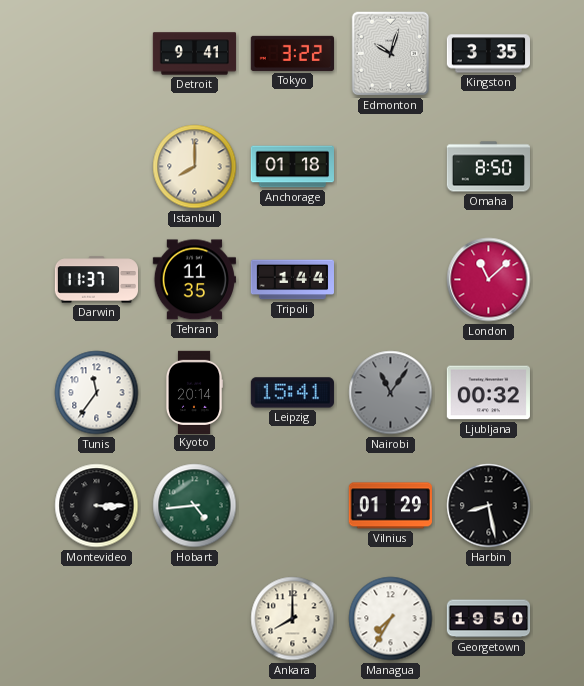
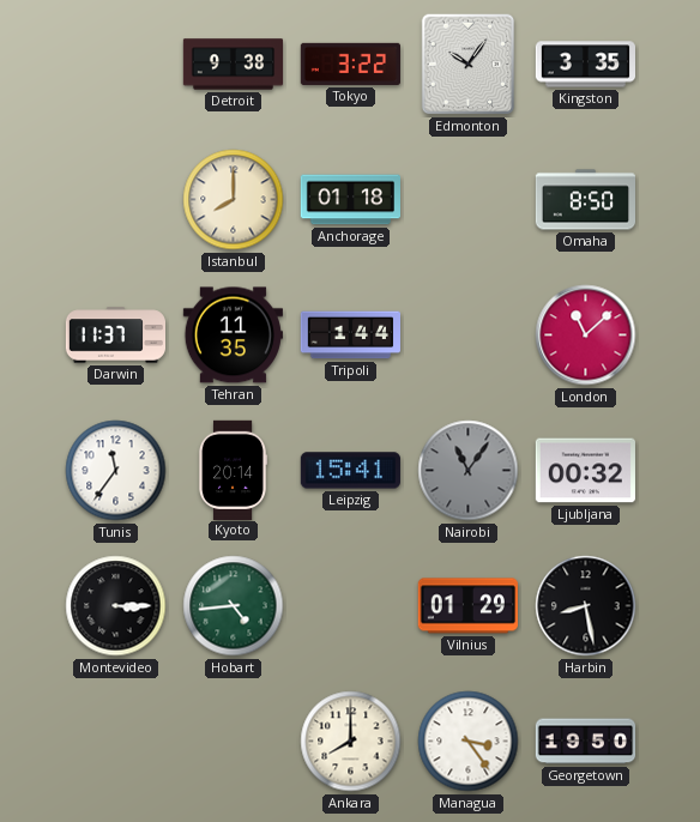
Detroit: 9:41 -> 9:38 (234, 65)
Edmonton: 10:03 -> 10:06 (469, 65)
Managua: 7:35 -> 3:24 (469, 742)
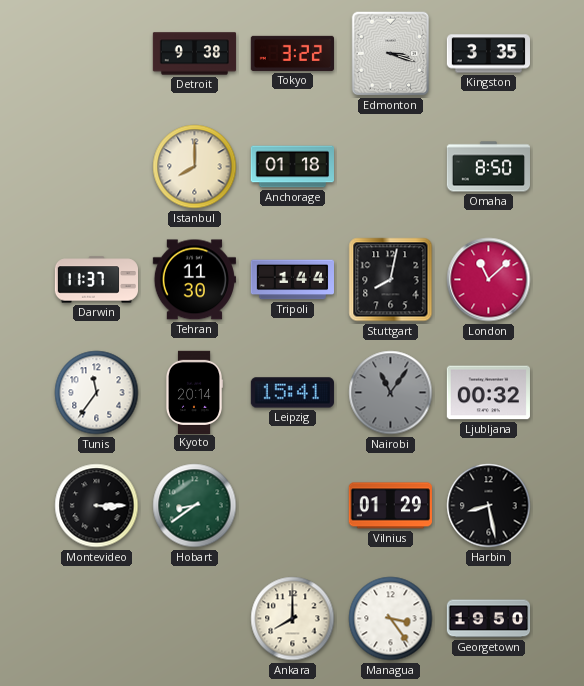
Edmonton: 10:06 -> 3:18 (391, 54)
Tehran: 11:35 -> 11:30 (194, 280)
Stuttgart: none -> 8:02 (391, 280)
Hobart: 4:44 -> 8:39 (195, 506)
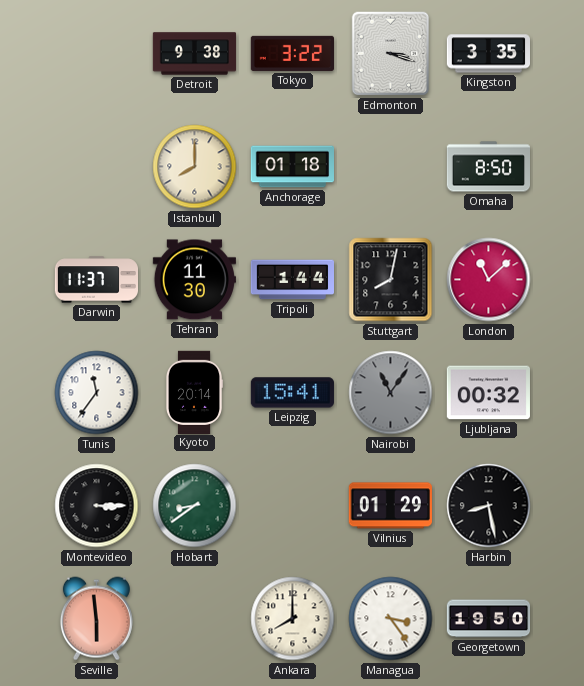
Seville: none -> 5:59 (96, 619)
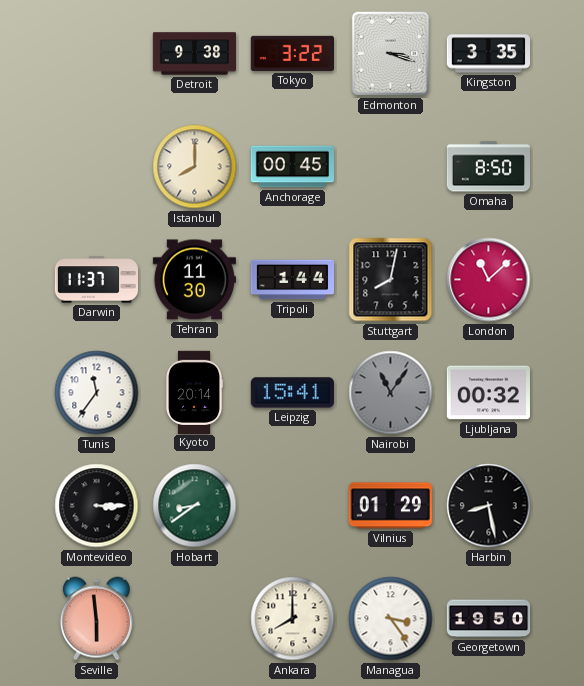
Anchorage: 01:18 -> 00:45 (292, 167)
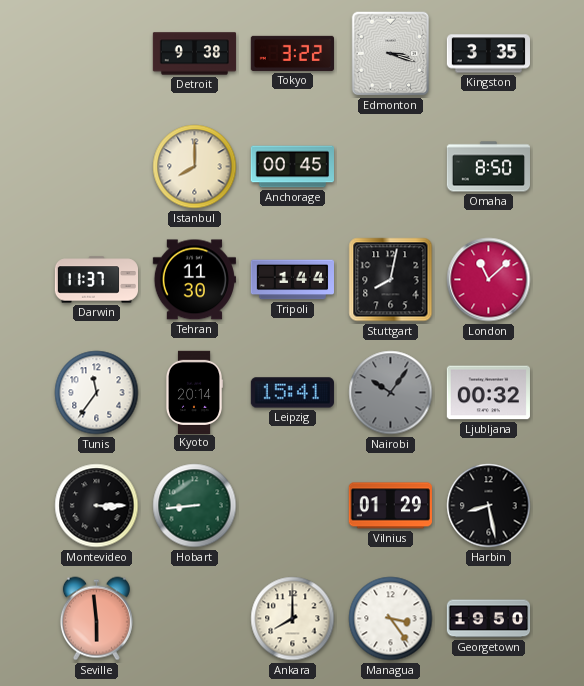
Nairobi: 11:06 -> 10:06 (391, 393)
Hobart: 8:39 -> 8:44 (195, 506)
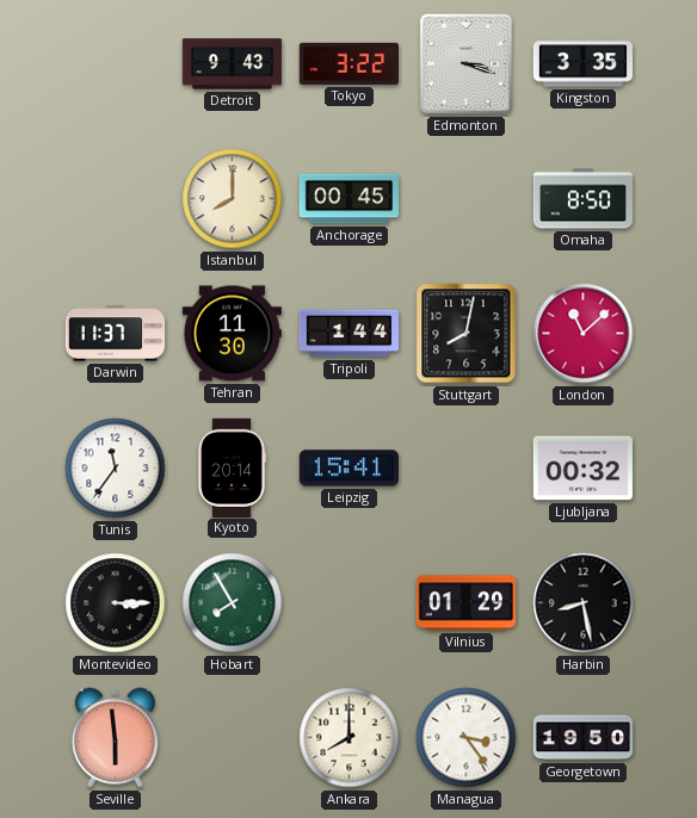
Detroit: 9:38 -> 9:43 (233, 64)
Nairobi: 10:06 -> none (391, 393)
Hobart: 8:44 -> 7:55 (233, 603)
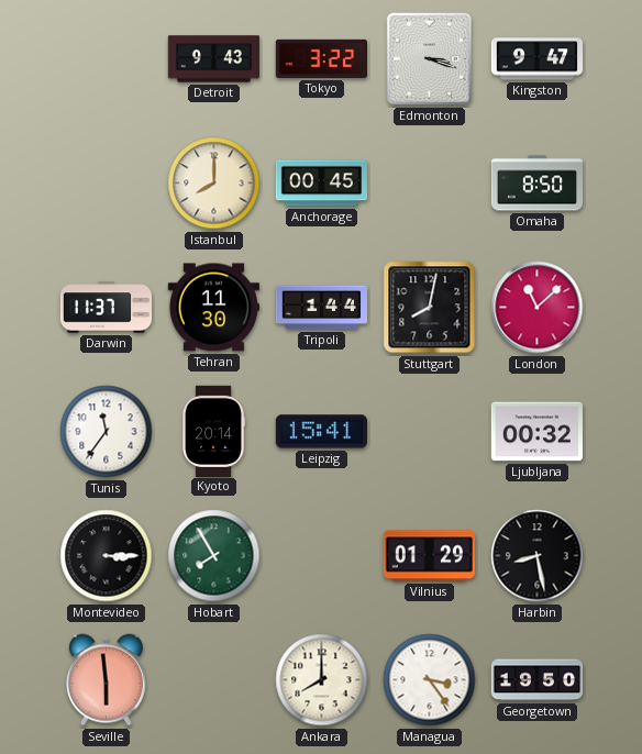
Kingston: 3:35 -> 9:47 (538, 59)
